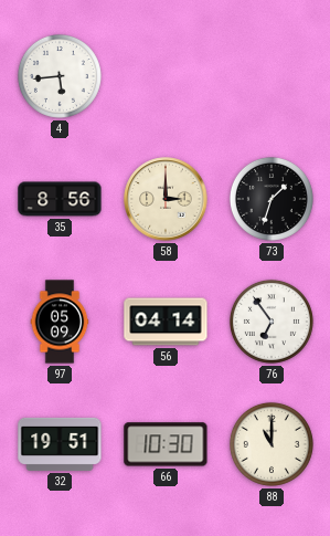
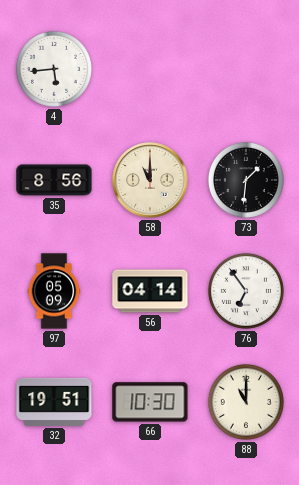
58: 3:00 -> 11:00 (150, 180)
73: 1:33 -> 1:31 (246, 180)
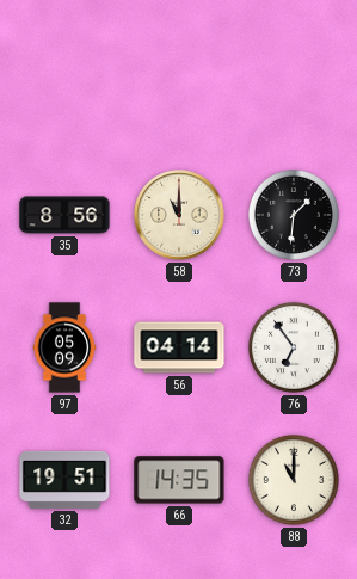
4: 5:44 -> none (54, 69)
66: 10:30 -> 14:35 (179, 480)
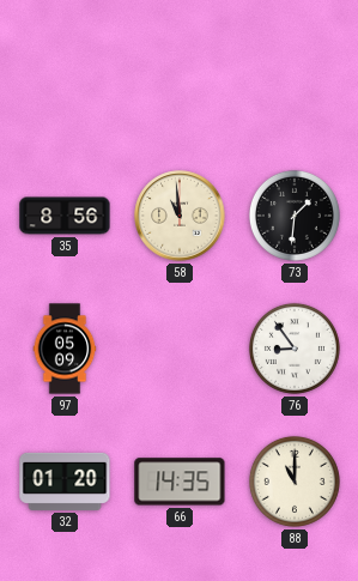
58: 11:00 -> 10:59 (180, 216)
56: 04:14 -> none (179, 347)
76: 6:54 -> 8:54 (295, 349)
32: 19:51 -> 01:20 (65, 482)
